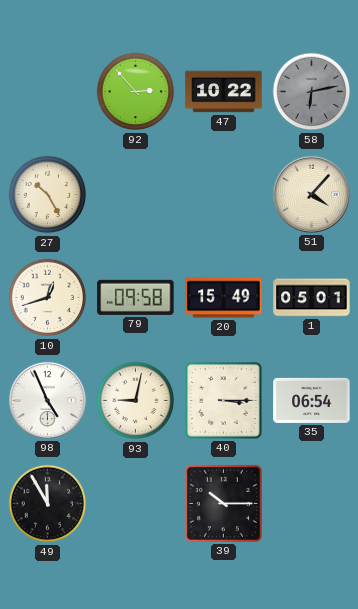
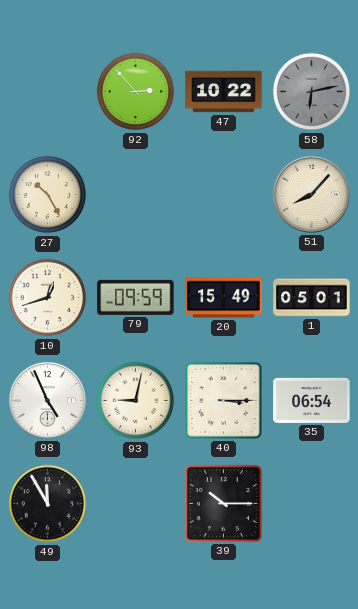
51: 4:07 -> 8:07 (311, 194)
79: 09:58 -> 09:59 (136, 297)
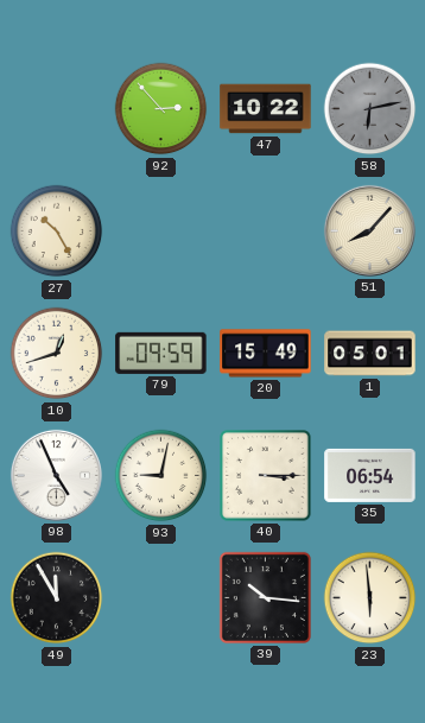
39: 10:15 -> 10:16 (265, 597)
23: none -> 5:59 (370, 598)
